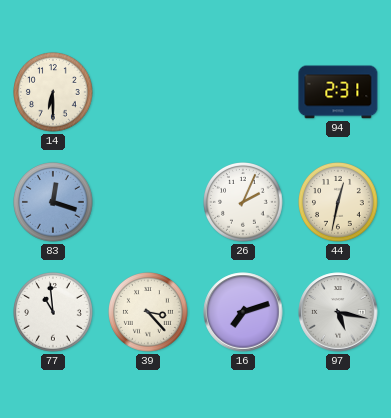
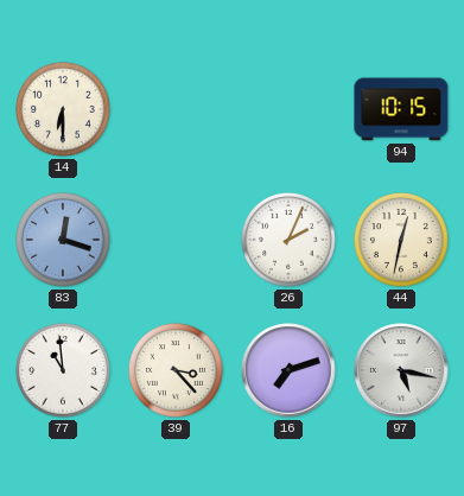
94: 2:31 -> 10:15 (401, 109)
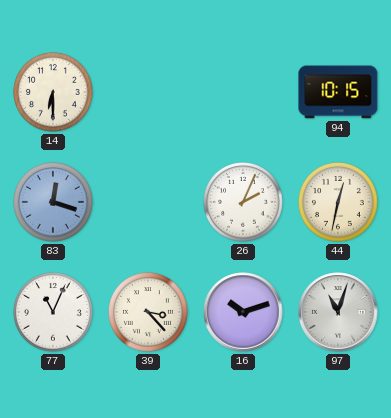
77: 10:59 -> 11:04 (54, 313)
16: 7:12 -> 10:12 (243, 312)
97: 5:17 -> 11:03 (338, 312)
